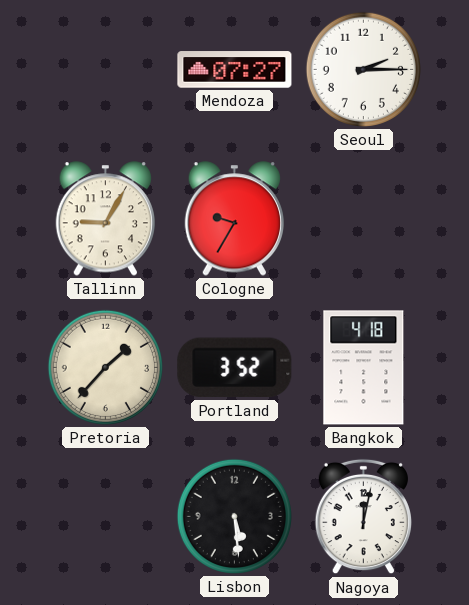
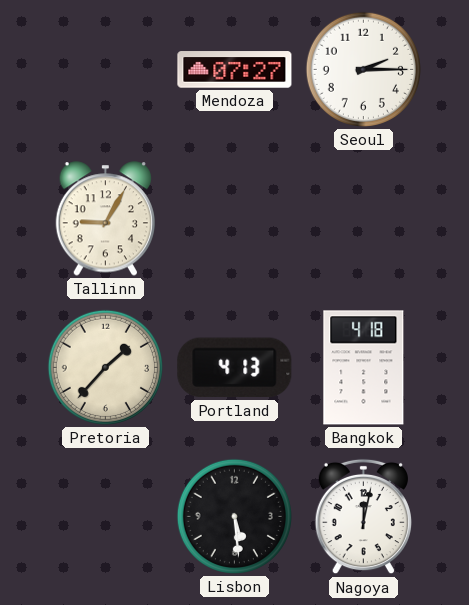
Cologne: 9:35 -> none (234, 219)
Portland: 3:52 -> 4:13 (235, 368)
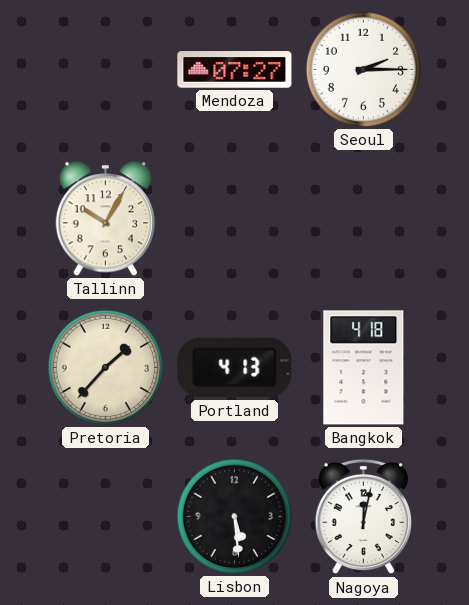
Tallinn: 9:05 -> 10:05 (105, 219)
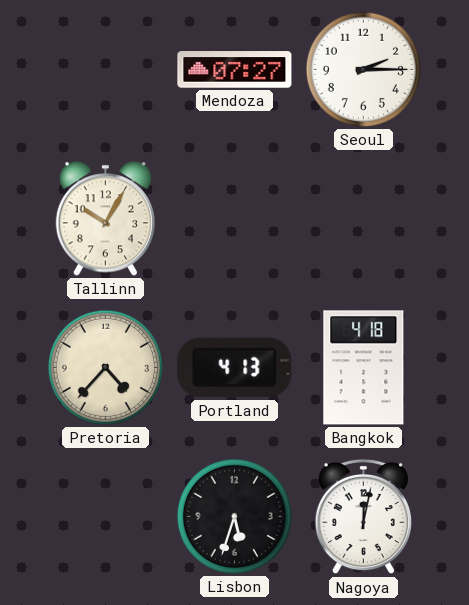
Pretoria: 1:37 -> 4:37 (105, 367)
Lisbon: 5:29 -> 5:33 (234, 516)
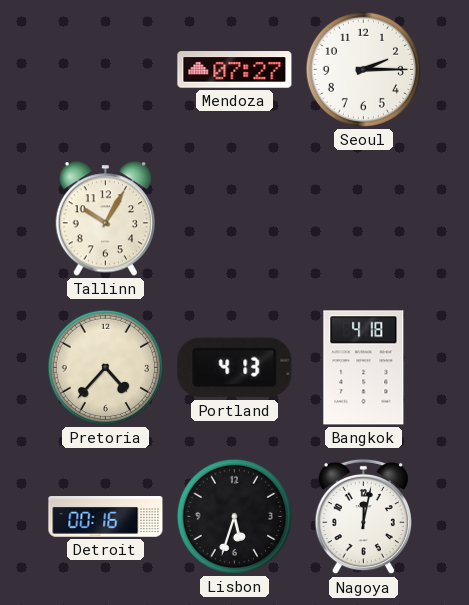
Detroit: none -> 00:16 (106, 517)
